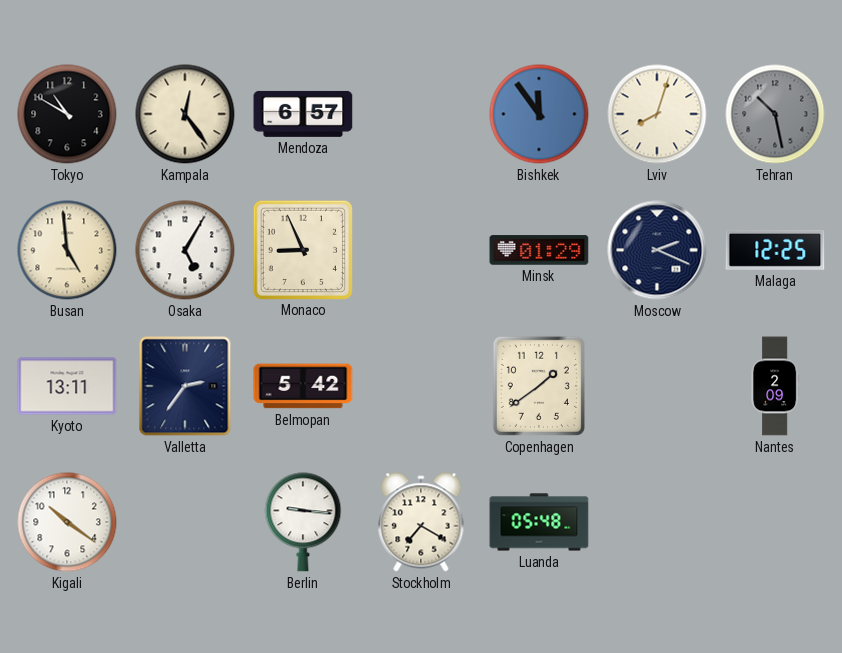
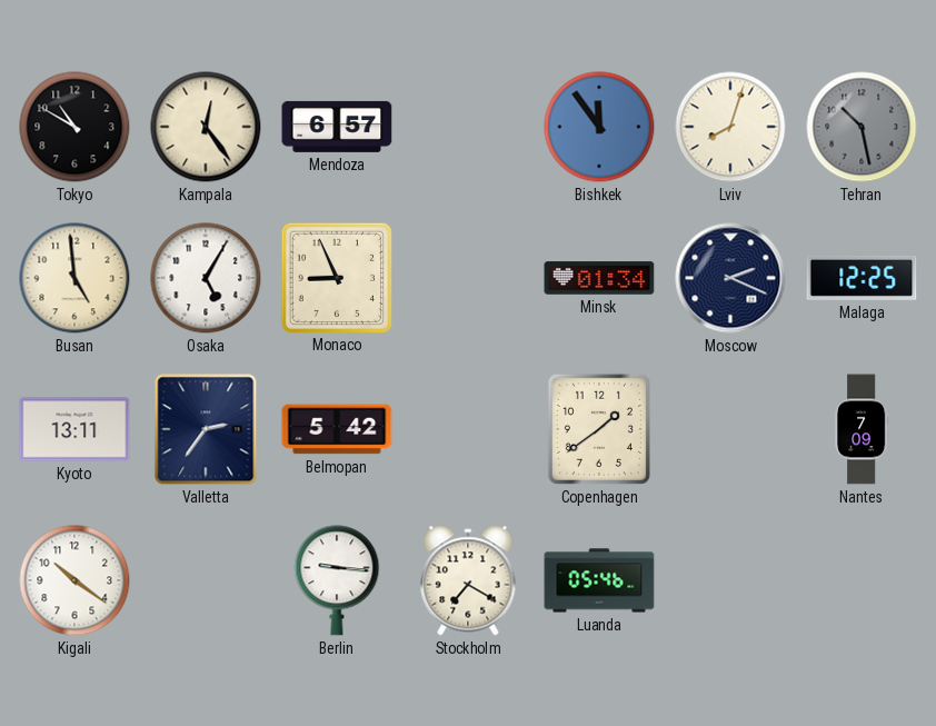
Minsk: 01:29 -> 01:34 (599, 278)
Nantes: 2:09 -> 7:09 (862, 429)
Luanda: 05:48 -> 05:46 (599, 580)
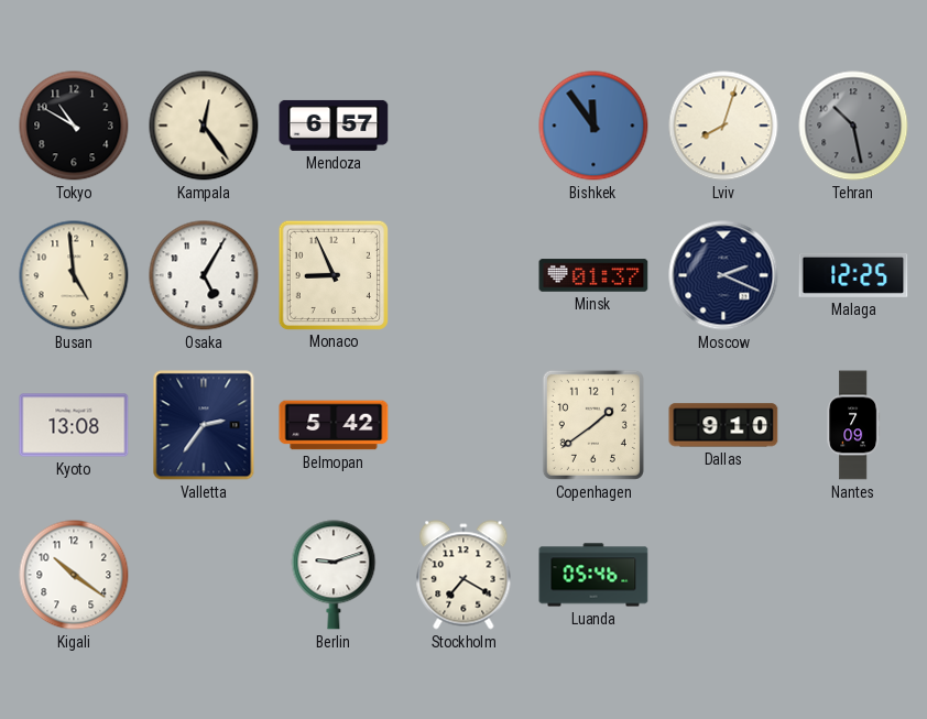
Minsk: 01:34 -> 01:37 (593, 275)
Kyoto: 13:11 -> 13:08 (74, 425)
Dallas: none -> 9:10 (723, 425)
Berlin: 9:16 -> 9:12 (334, 575)
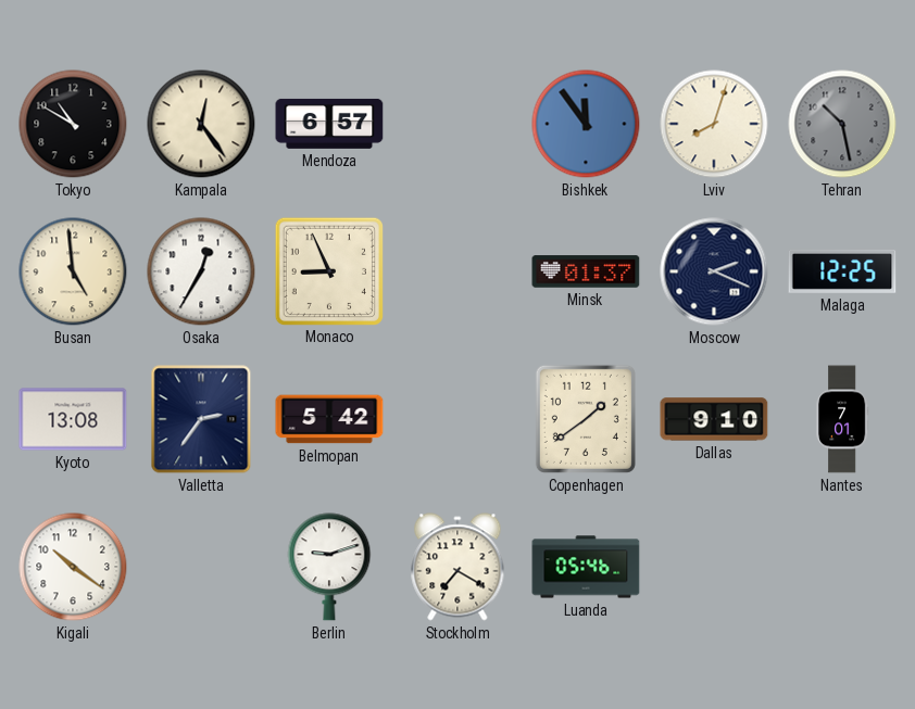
Osaka: 5:05 -> 12:35 (201, 271)
Nantes: 7:09 -> 7:01 (842, 419)
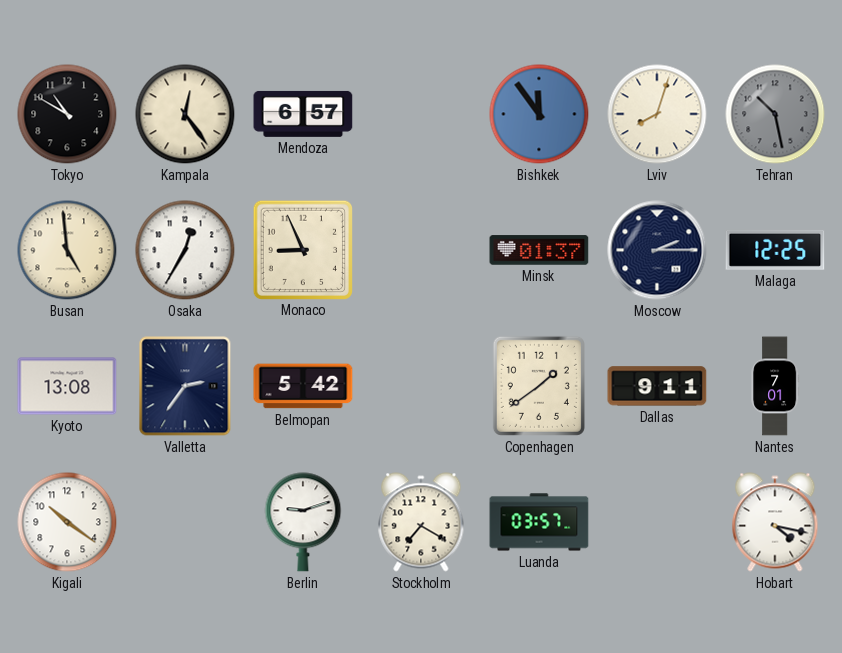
Moscow: 2:19 -> 2:15 (657, 250)
Dallas: 9:10 -> 9:11 (657, 386)
Luanda: 05:46 -> 03:57 (539, 522)
Hobart: none -> 4:17 (775, 522)
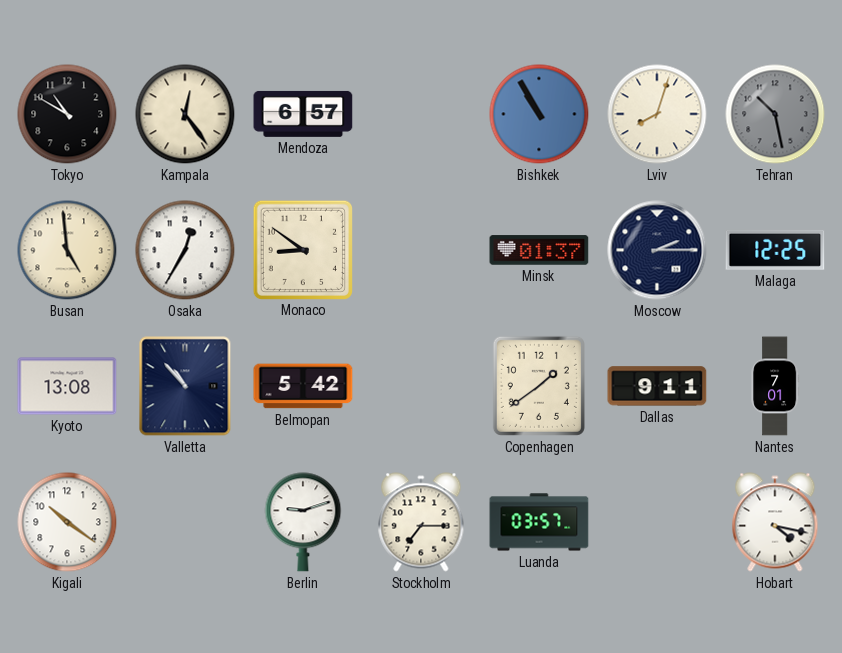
Bishkek: 11:54 -> 10:55 (539, 114)
Monaco: 8:56 -> 8:51 (302, 249)
Valletta: 2:36 -> 10:53 (185, 386)
Stockholm: 7:20 -> 7:15 (421, 522)
